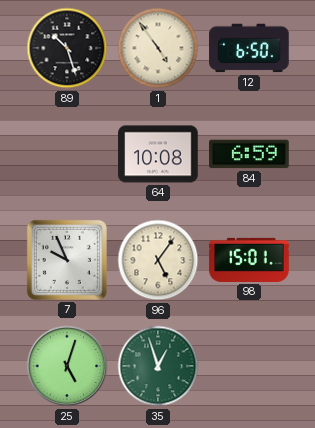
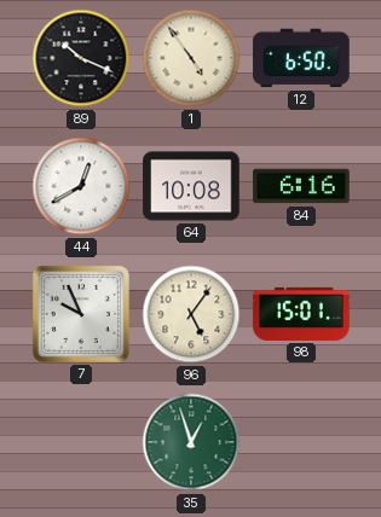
89: 10:27 -> 10:19 (81, 58)
44: none -> 12:40 (81, 186)
84: 6:59 -> 6:16 (301, 186)
25: 5:03 -> none (67, 366)
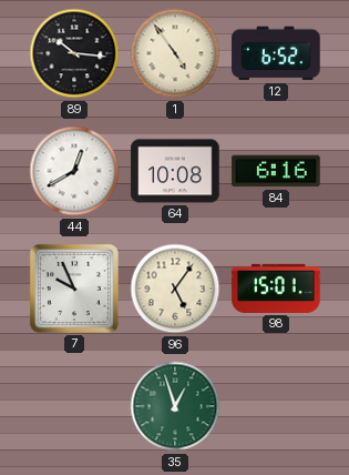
89: 10:19 -> 10:16 (74, 53)
12: 6:50 -> 6:52 (276, 53)
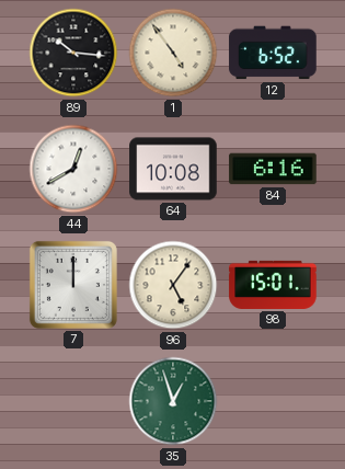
7: 9:56 -> 12:00 (73, 285)
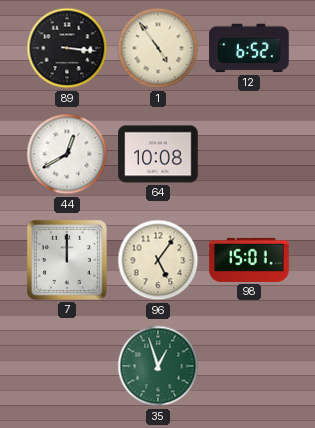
89: 10:16 -> 3:16 (67, 48)
84: 6:16 -> none (273, 169)
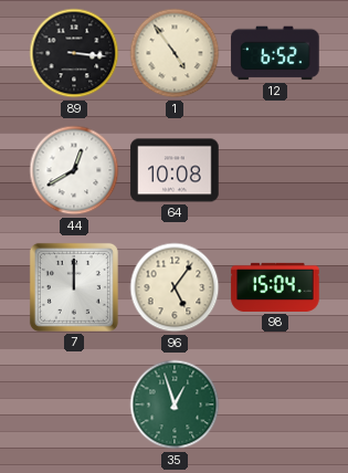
98: 15:01 -> 15:04 (275, 287)
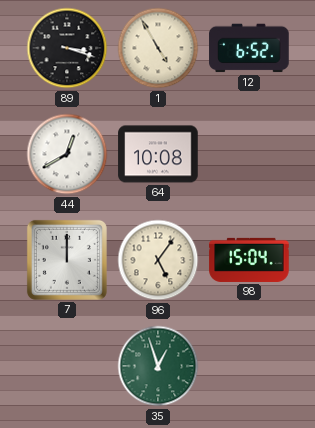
89: 3:16 -> 3:18 (67, 48)
1: 4:54 -> 4:55 (158, 48)
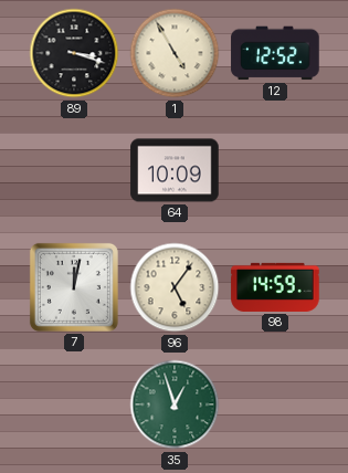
12: 6:52 -> 12:52 (275, 53)
44: 12:40 -> none (67, 154)
64: 10:08 -> 10:09 (175, 170)
7: 12:00 -> 12:02 (74, 287)
98: 15:04 -> 14:59 (275, 287)
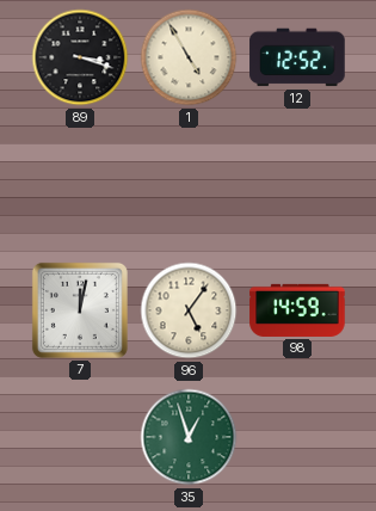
64: 10:09 -> none (175, 170)
